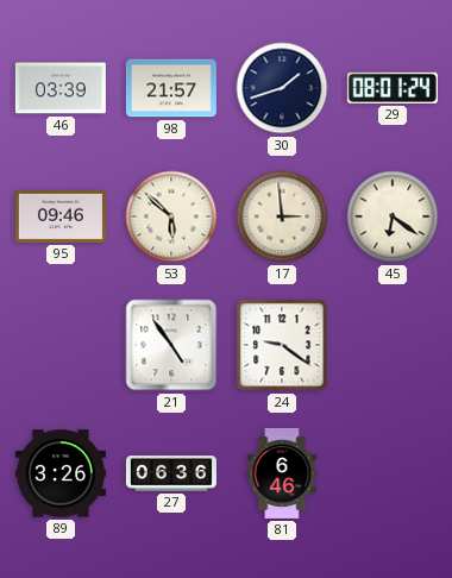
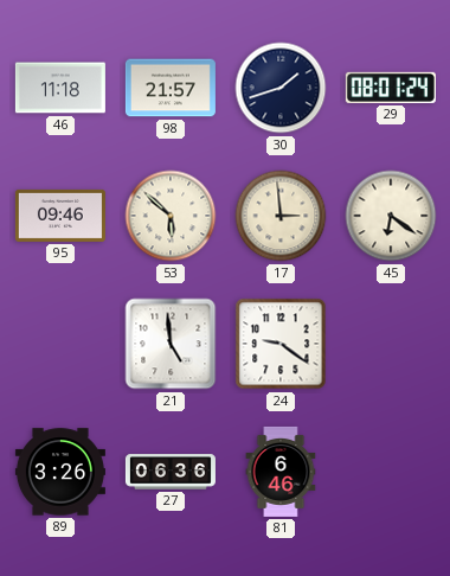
46: 03:39 -> 11:18 (60, 88)
21: 4:54 -> 4:59 (171, 344)
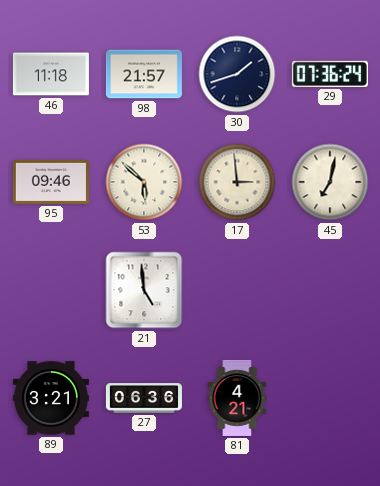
29: 08:01 -> 07:36 (330, 74)
45: 6:21 -> 7:02 (330, 182)
24: 9:21 -> none (281, 344)
89: 3:26 -> 3:21 (51, 398)
81: 6:46 -> 4:21 (237, 398)
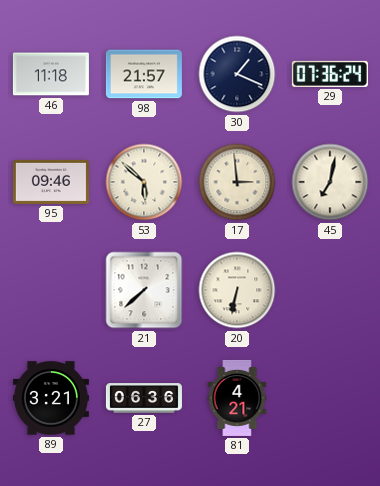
30: 1:42 -> 1:19 (237, 74)
21: 4:59 -> 7:38 (144, 290)
20: none -> 6:32 (237, 290)
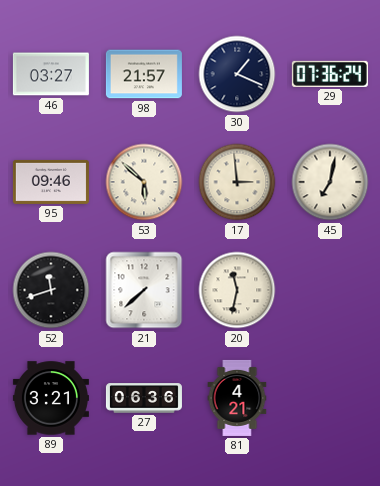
46: 11:18 -> 03:27 (51, 74)
52: none -> 11:42 (51, 290)
20: 6:32 -> 11:32 (237, 290)
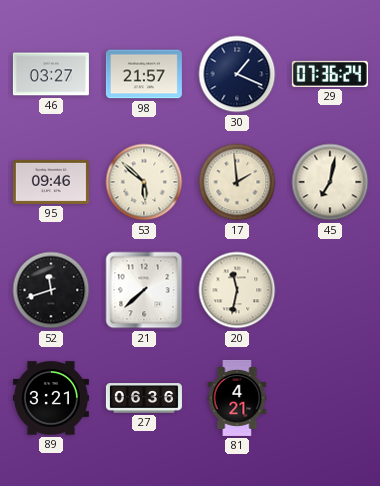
17: 2:59 -> 1:59 (237, 182)
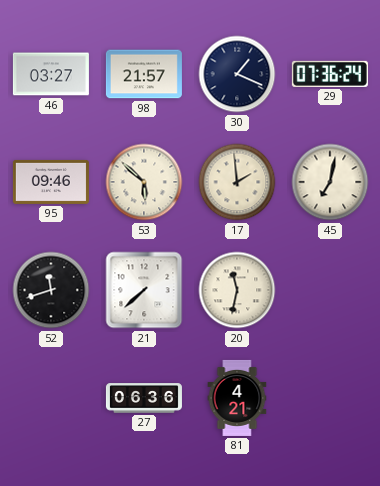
89: 3:21 -> none (51, 398)
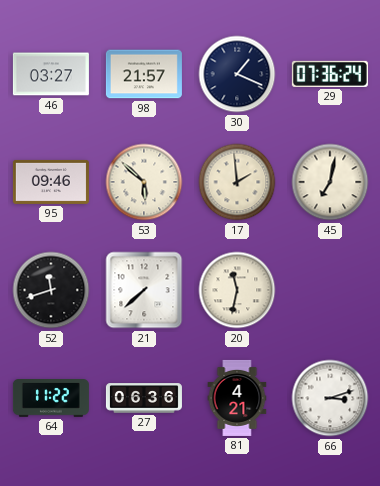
64: none -> 11:22 (51, 399)
66: none -> 3:12 (330, 398)
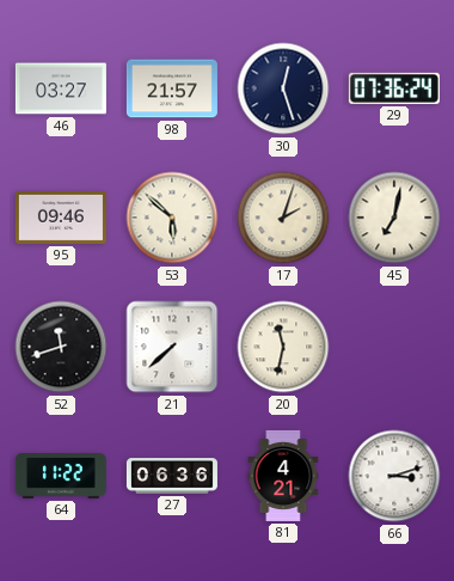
30: 1:19 -> 12:27 (283, 88)
17: 1:59 -> 2:03 (283, 218)
